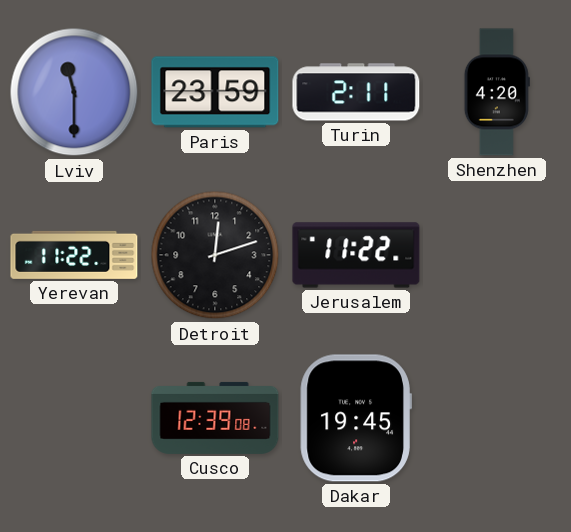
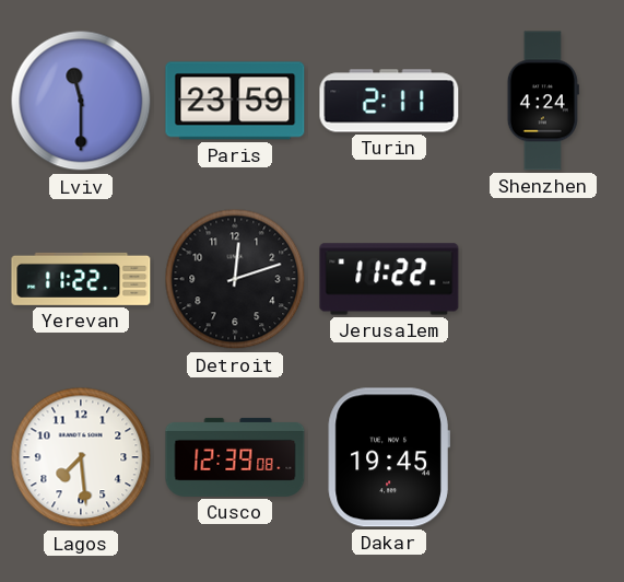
Shenzhen: 4:20 -> 4:24 (543, 101)
Lagos: none -> 7:29 (81, 457)
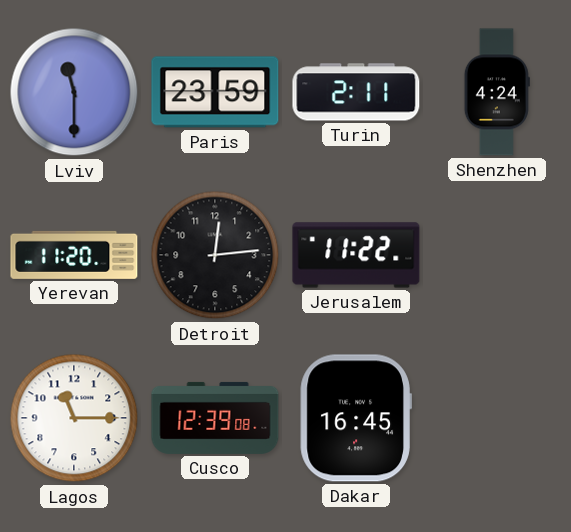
Yerevan: 11:22 -> 11:20 (74, 255)
Detroit: 12:12 -> 12:14 (215, 255)
Lagos: 7:29 -> 11:15 (74, 418)
Dakar: 19:45 -> 16:45 (356, 418)
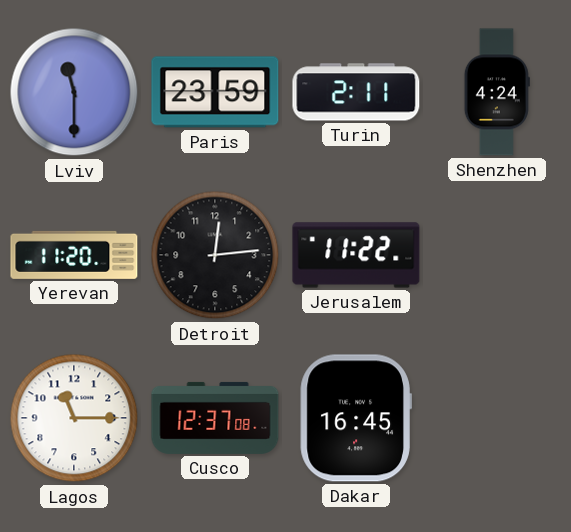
Cusco: 12:39 -> 12:37 (215, 418)
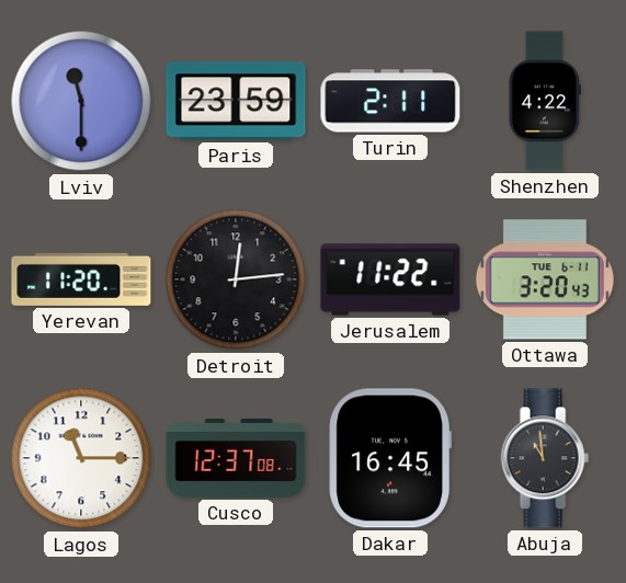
Shenzhen: 4:24 -> 4:22 (545, 101)
Ottawa: none -> 3:20 (545, 279)
Abuja: none -> 10:59 (545, 458)
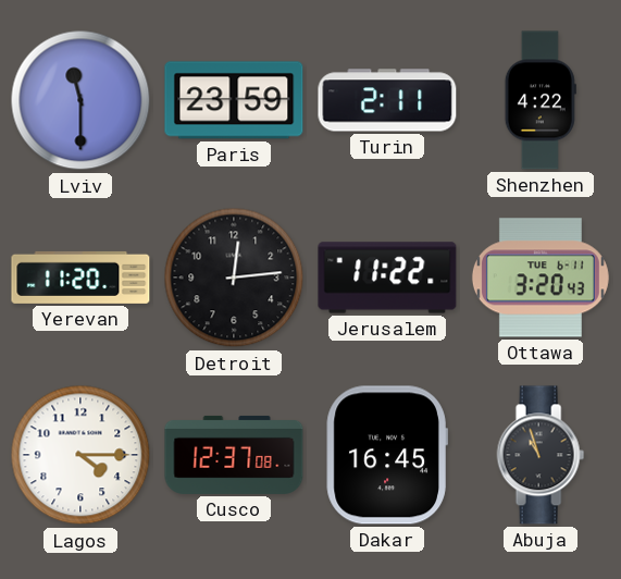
Lagos: 11:15 -> 4:15 (80, 455)
Abuja: 10:59 -> 10:57 (541, 455)
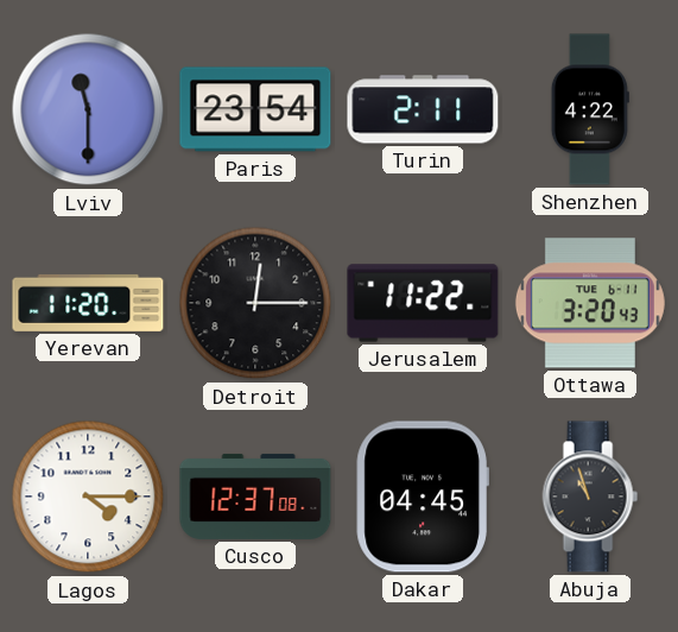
Paris: 23:59 -> 23:54 (255, 109)
Detroit: 12:14 -> 12:15 (255, 303)
Dakar: 16:45 -> 04:45 (423, 497)
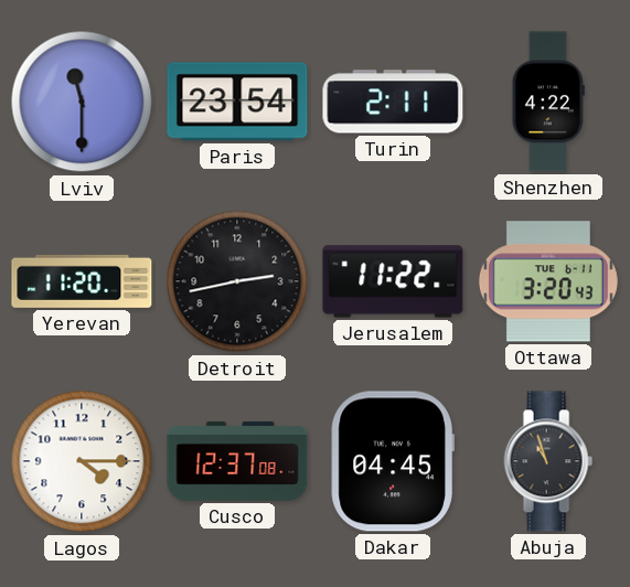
Detroit: 12:15 -> 2:43 (237, 281)
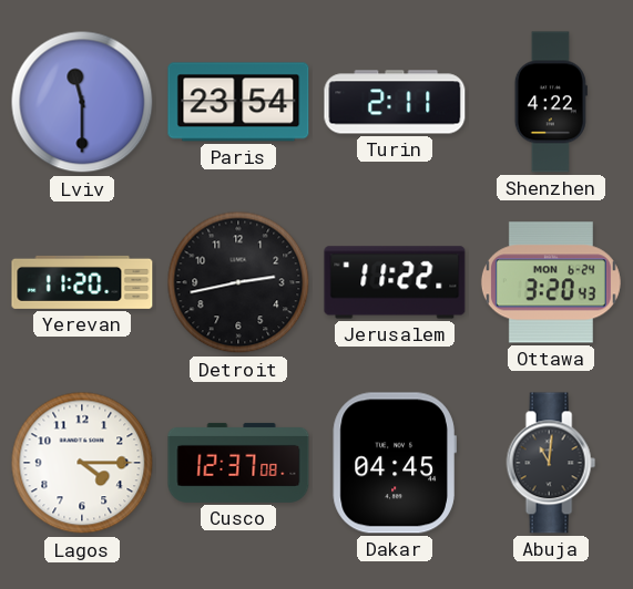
Ottawa date: TUE 6-11 -> MON 6-24 (551, 282)
Abuja: 10:57 -> 11:01 (551, 463)
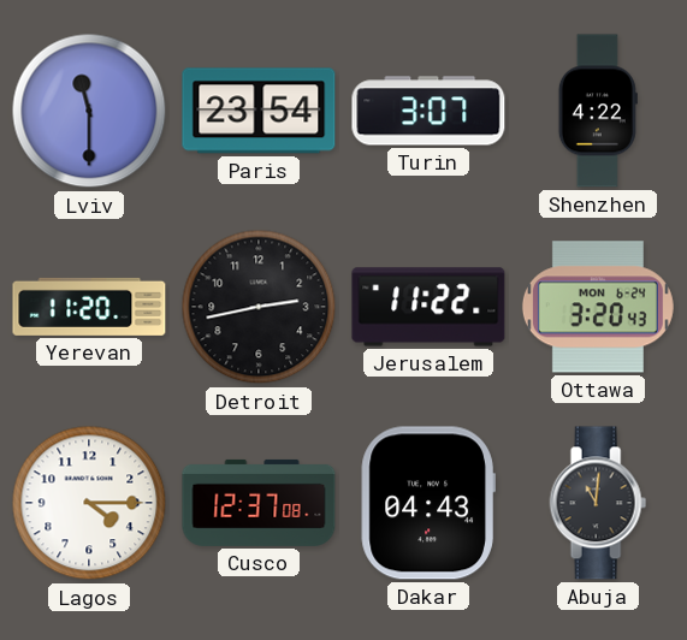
Turin: 2:11 -> 3:07 (428, 111)
Dakar: 04:45 -> 04:43 (428, 503)
